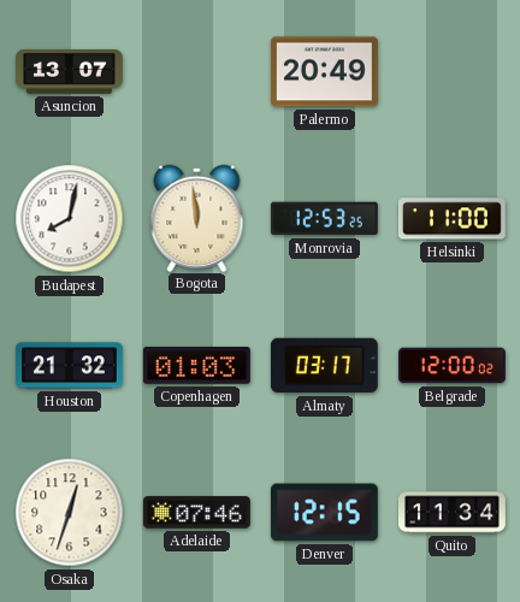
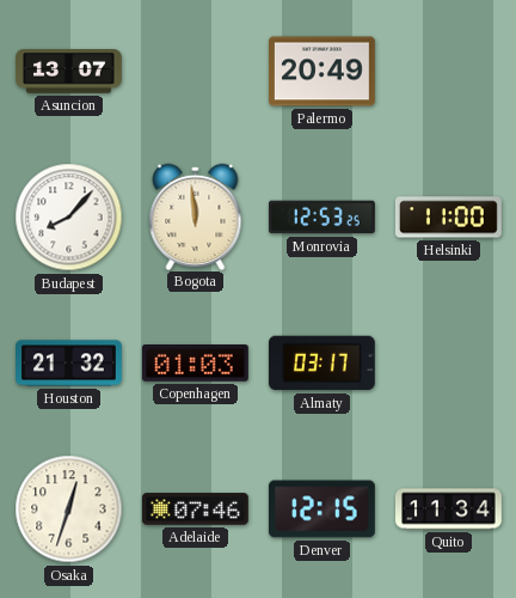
Budapest: 8:02 -> 8:07 (69, 218)
Belgrade: 12:00 -> none (453, 366)
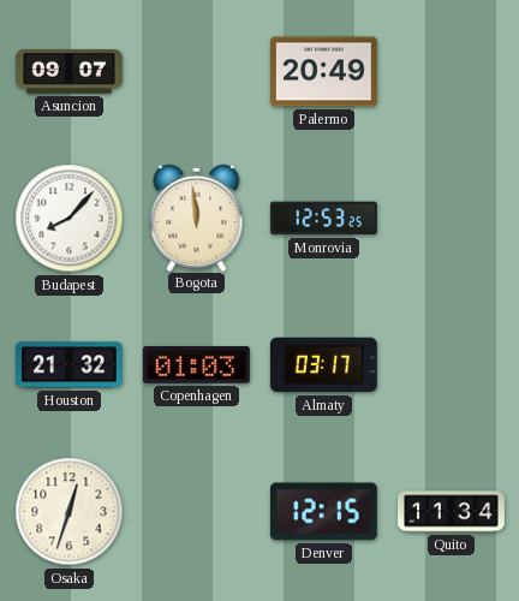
Asuncion: 13:07 -> 09:07 (70, 72)
Helsinki: 11:00 -> none (449, 218)
Adelaide: 07:46 -> none (196, 509)
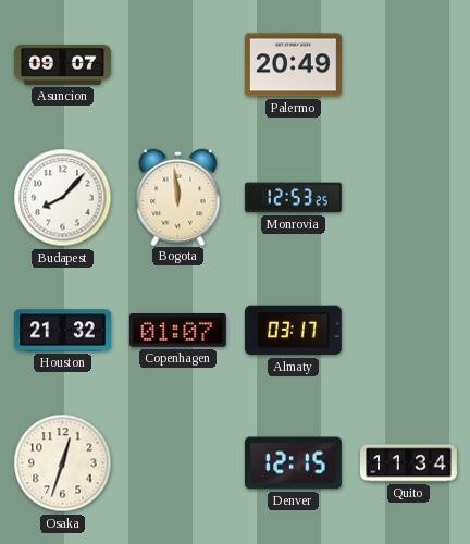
Copenhagen: 01:03 -> 01:07 (177, 331)
